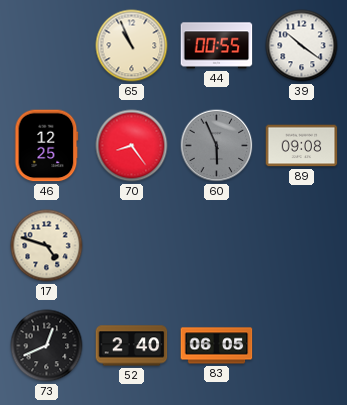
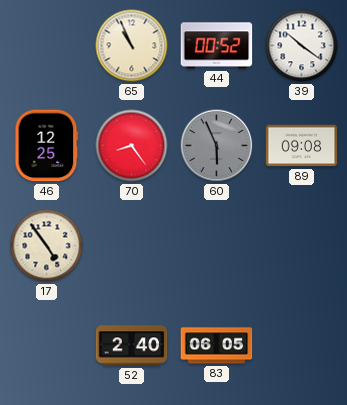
44: 00:55 -> 00:52 (217, 46)
17: 4:48 -> 4:54 (47, 246)
73: 12:41 -> none (47, 346)
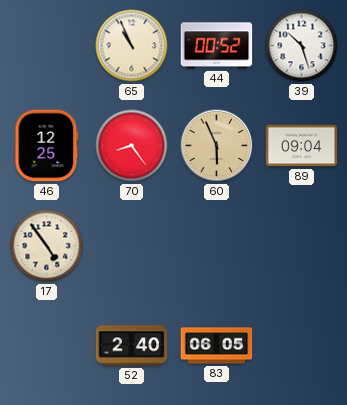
39: 10:21 -> 10:27 (302, 46)
60 dial: grey -> champagne (217, 146)
89: 09:08 -> 09:04 (302, 146)
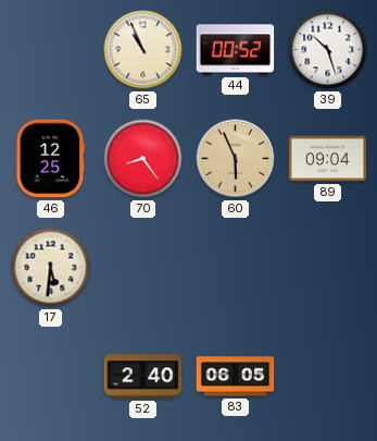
17: 4:54 -> 5:31 (51, 268)
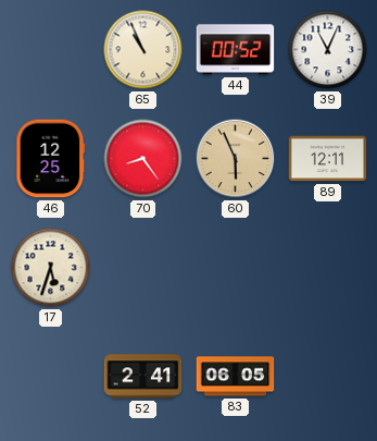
39: 10:27 -> 11:04 (328, 50)
89: 09:04 -> 12:11 (328, 159)
17: 5:31 -> 5:33 (51, 268)
52: 2:40 -> 2:41 (143, 377)
